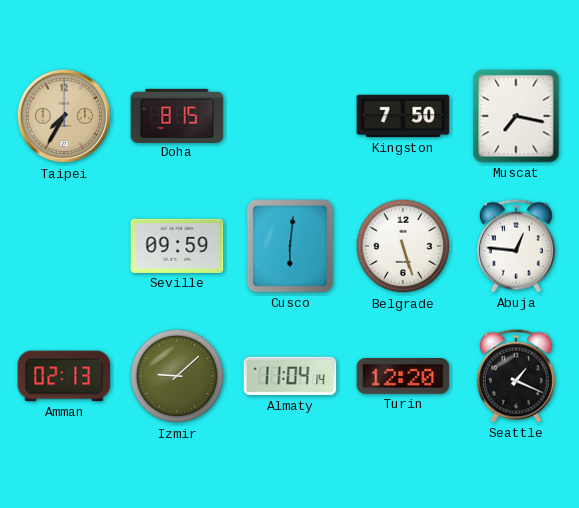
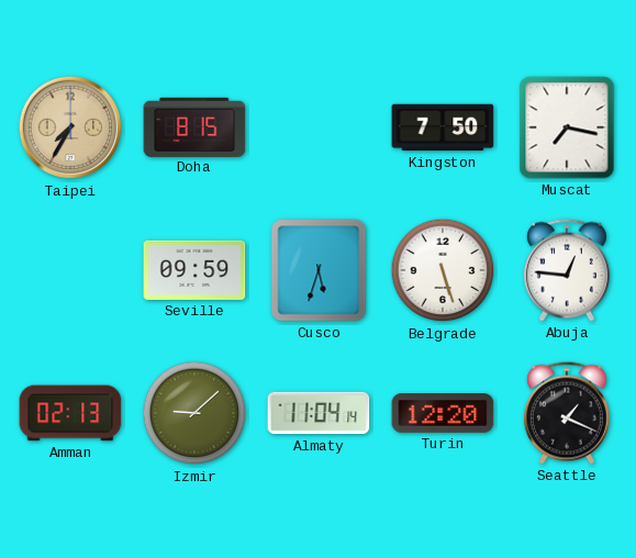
Cusco: 6:01 -> 5:33 (319, 270)
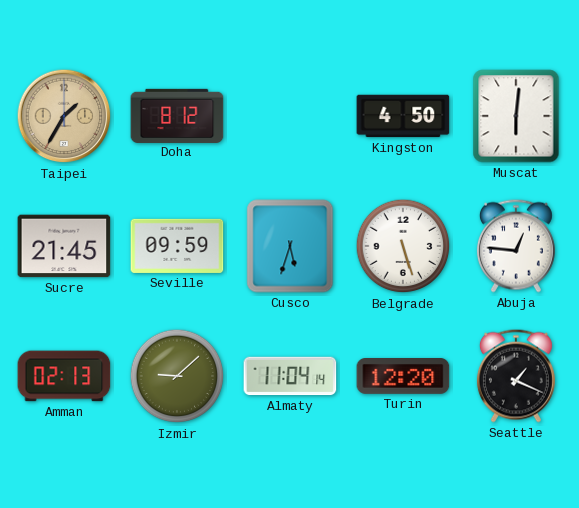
Taipei: 7:35 -> 1:35 (64, 116)
Doha: 8:15 -> 8:12 (177, 115)
Kingston: 7:50 -> 4:50 (403, 116)
Muscat: 7:17 -> 6:01 (516, 116)
Sucre: none -> 21:45 (64, 246)
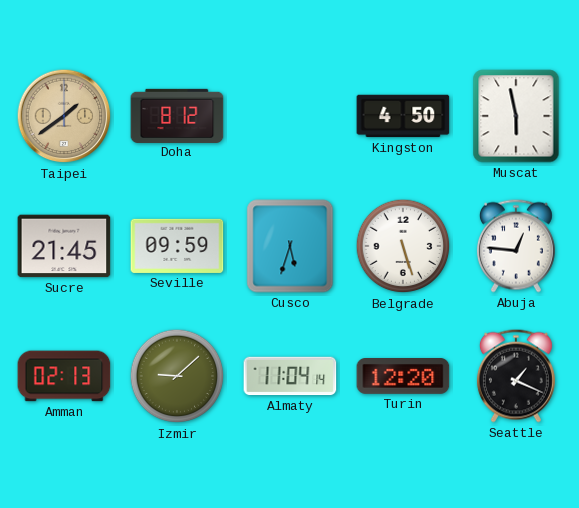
Taipei: 1:35 -> 1:39 (64, 116)
Muscat: 6:01 -> 5:58 (516, 116)
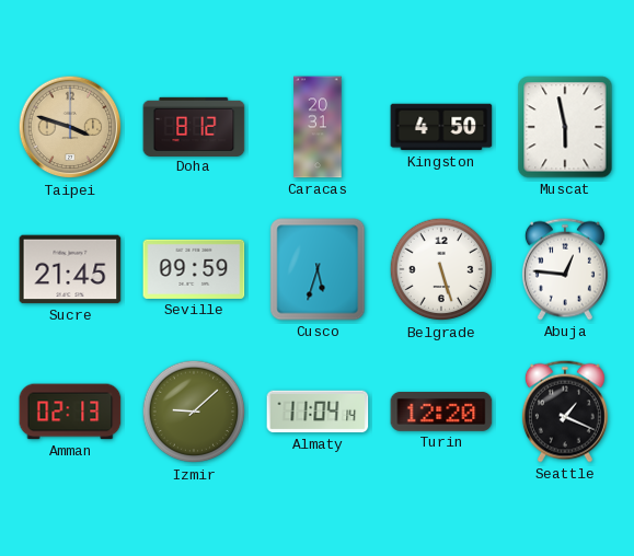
Taipei: 1:39 -> 3:48 (70, 127)
Caracas: none -> 20:31 (318, 127)
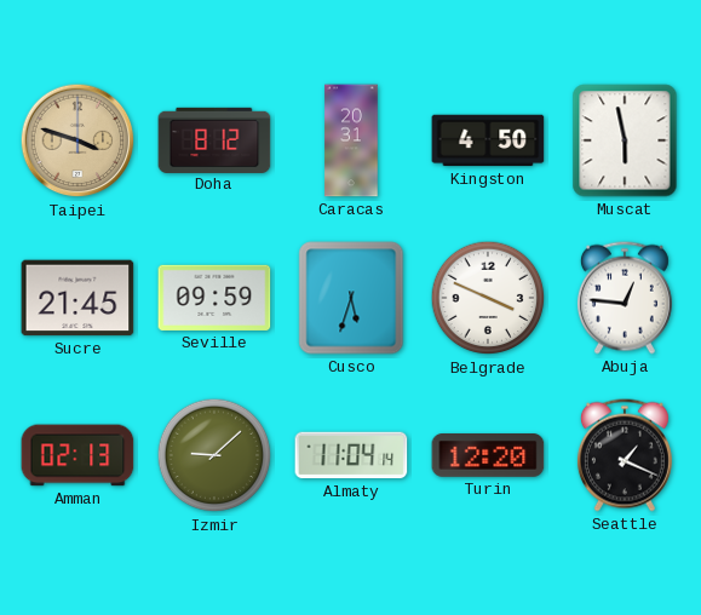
Belgrade: 5:27 -> 3:49 (488, 298)
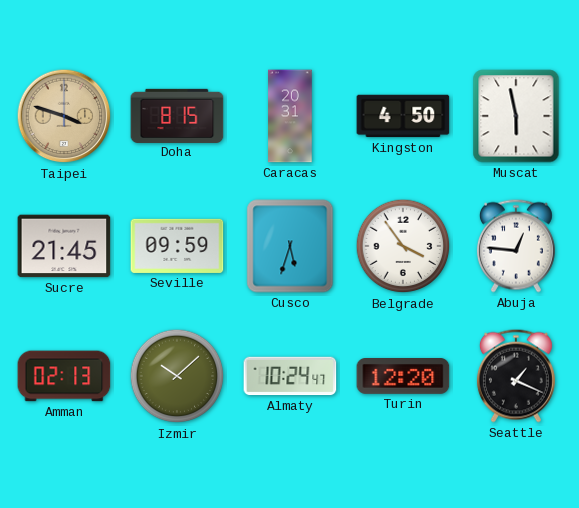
Doha: 8:12 -> 8:15 (177, 115)
Belgrade: 3:49 -> 3:54 (403, 246)
Izmir: 9:08 -> 10:08 (177, 376)
Almaty: 11:04 -> 10:24 (290, 376)
